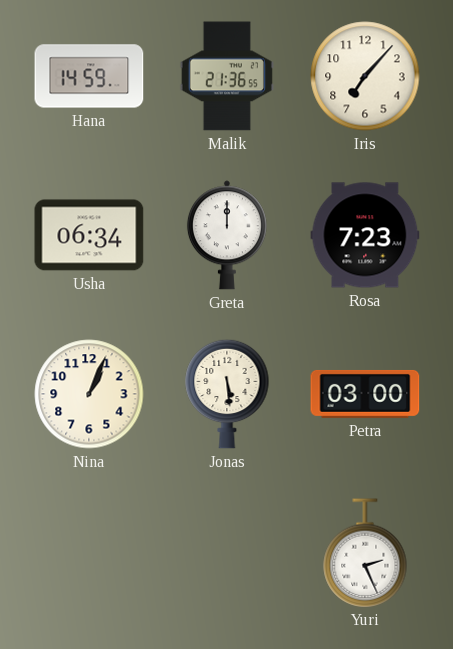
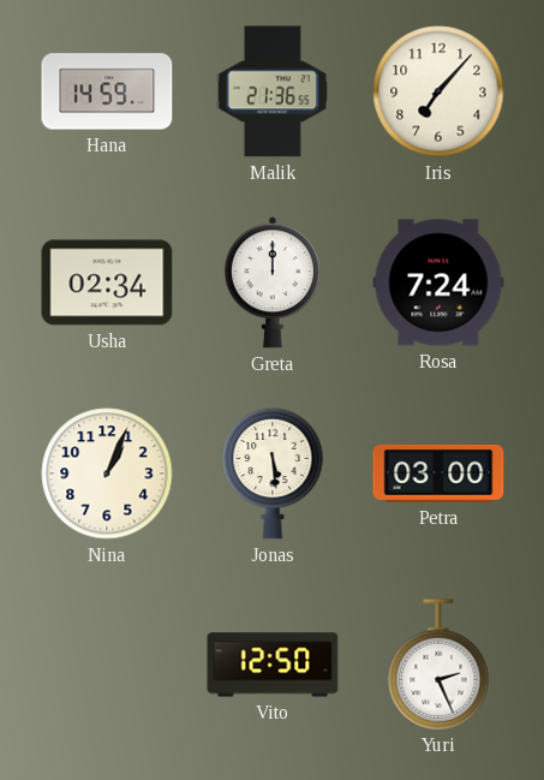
Usha: 06:34 -> 02:34 (107, 282)
Rosa: 7:23 -> 7:24 (438, 282)
Vito: none -> 12:50 (273, 665)
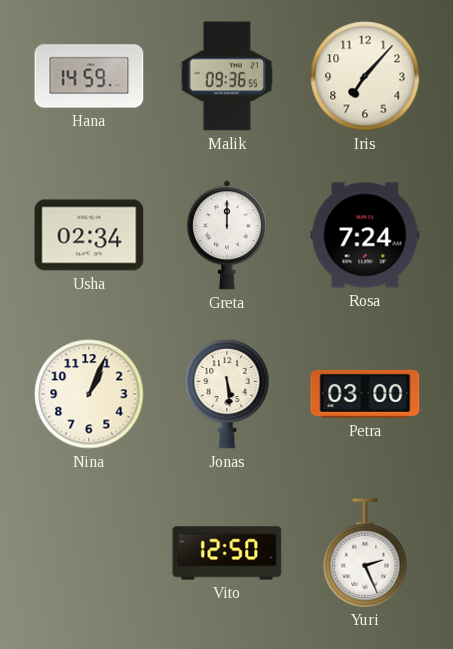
Malik: 21:36 -> 09:36 (227, 76)
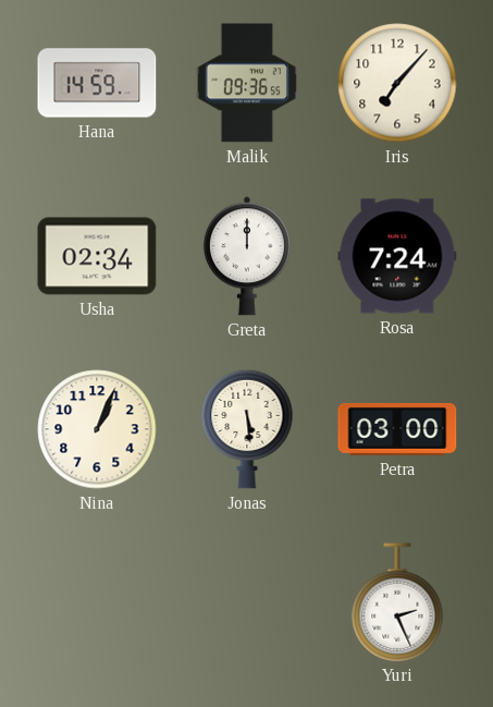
Vito: 12:50 -> none (227, 553)
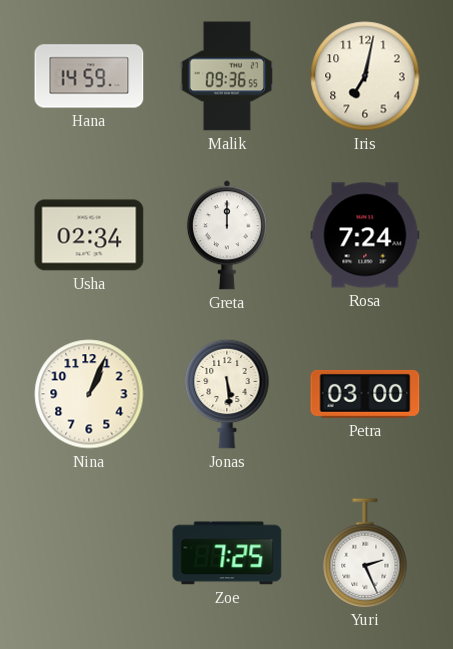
Iris: 7:07 -> 7:02 (365, 76)
Zoe: none -> 7:25 (227, 553)
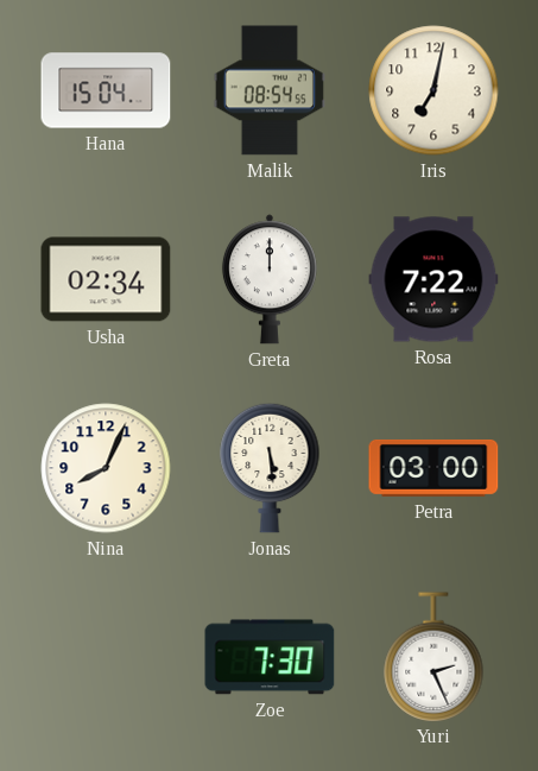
Hana: 14:59 -> 15:04 (106, 90)
Malik: 09:36 -> 08:54 (270, 90)
Rosa: 7:24 -> 7:22 (433, 279)
Nina: 1:04 -> 8:04 (106, 468)
Zoe: 7:25 -> 7:30 (270, 657)
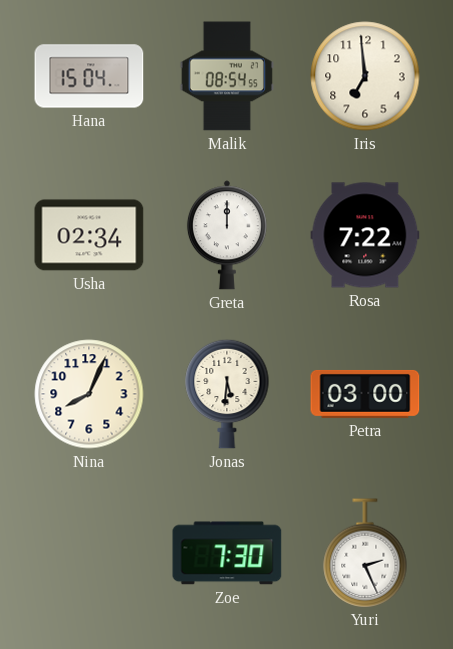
Iris: 7:02 -> 6:59 (365, 76)
Jonas: 5:29 -> 5:31 (227, 394)
